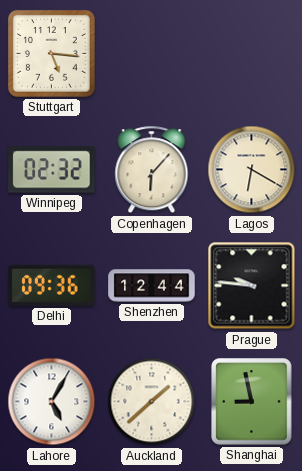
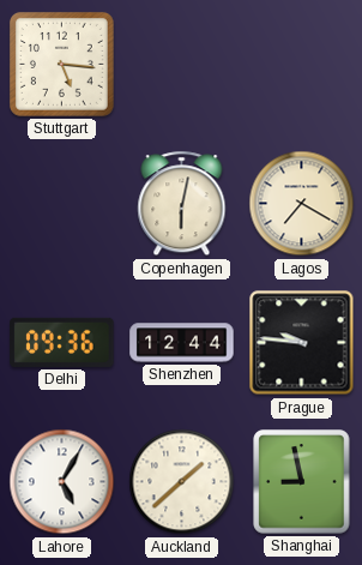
Winnipeg: 02:32 -> none (52, 170)
Copenhagen: 6:07 -> 6:02 (182, 204)
Lagos: 6:20 -> 7:20 (302, 204)
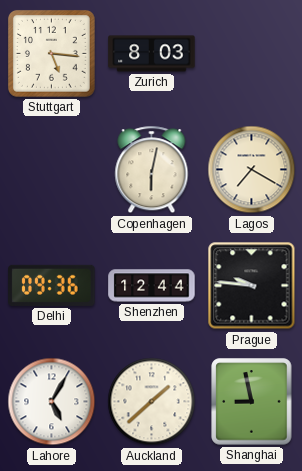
Zurich: none -> 8:03 (152, 54)
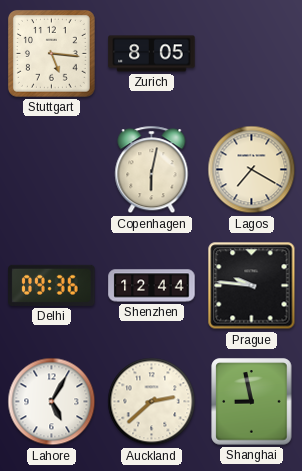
Zurich: 8:03 -> 8:05 (152, 54)
Auckland: 1:38 -> 2:38 (152, 402)
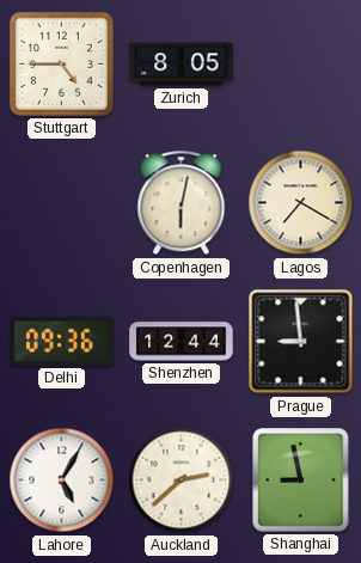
Stuttgart: 5:16 -> 4:45 (61, 63)
Prague: 9:46 -> 8:59 (301, 342)
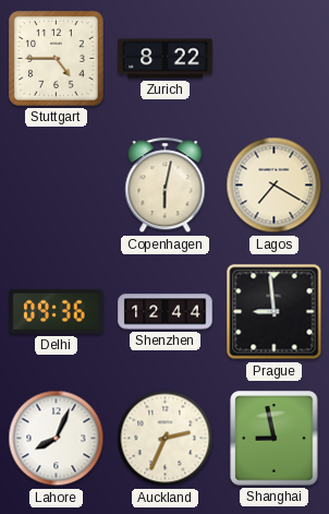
Zurich: 8:05 -> 8:22 (166, 59)
Lahore: 5:05 -> 8:04 (57, 439)
Auckland: 2:38 -> 2:34 (166, 439)
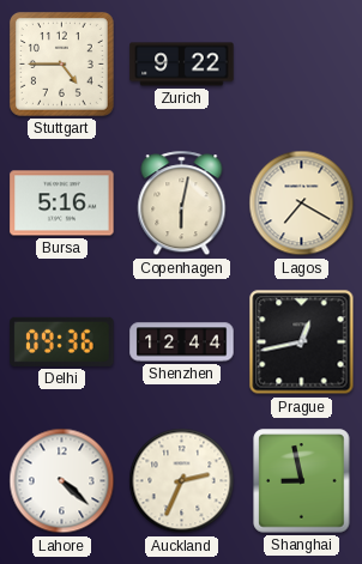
Zurich: 8:22 -> 9:22 (182, 65)
Bursa: none -> 5:16 (62, 204)
Prague: 8:59 -> 12:43 (302, 342)
Lahore: 8:04 -> 4:22 (62, 481)
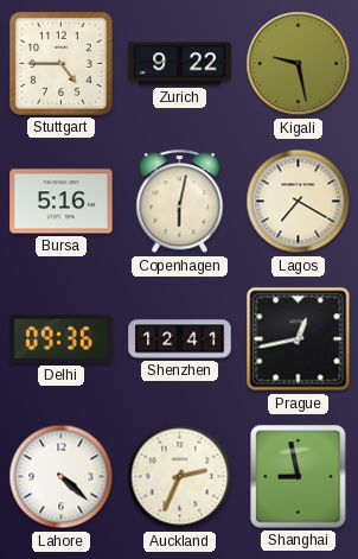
Kigali: none -> 9:28 (299, 64)
Shenzhen: 12:44 -> 12:41 (180, 339)
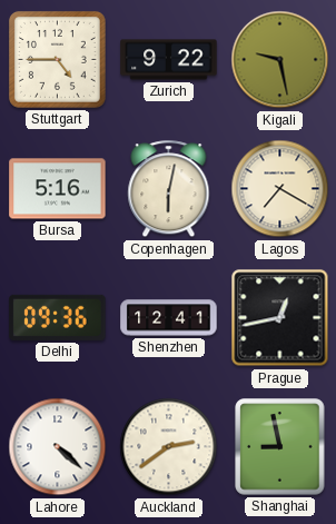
Auckland: 2:34 -> 2:39 (169, 447)
